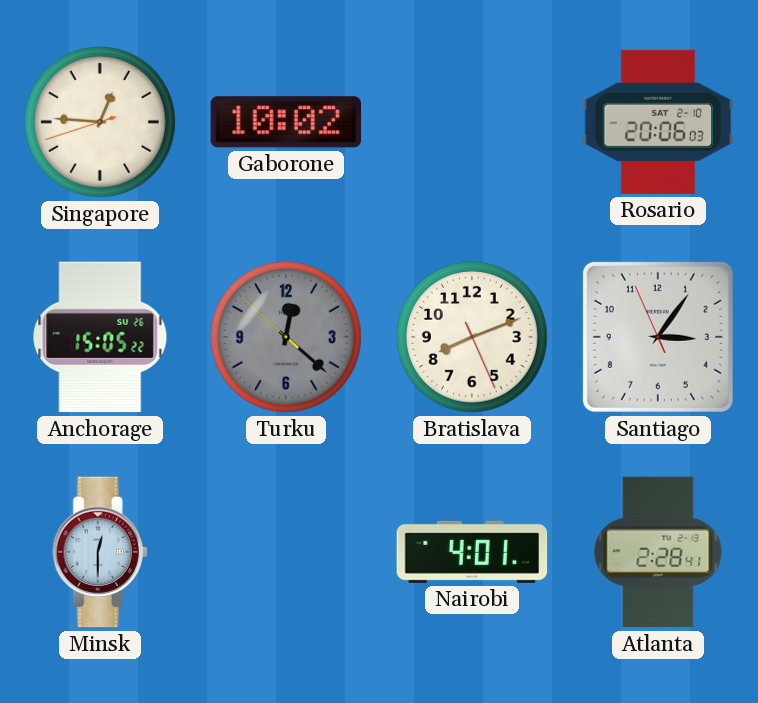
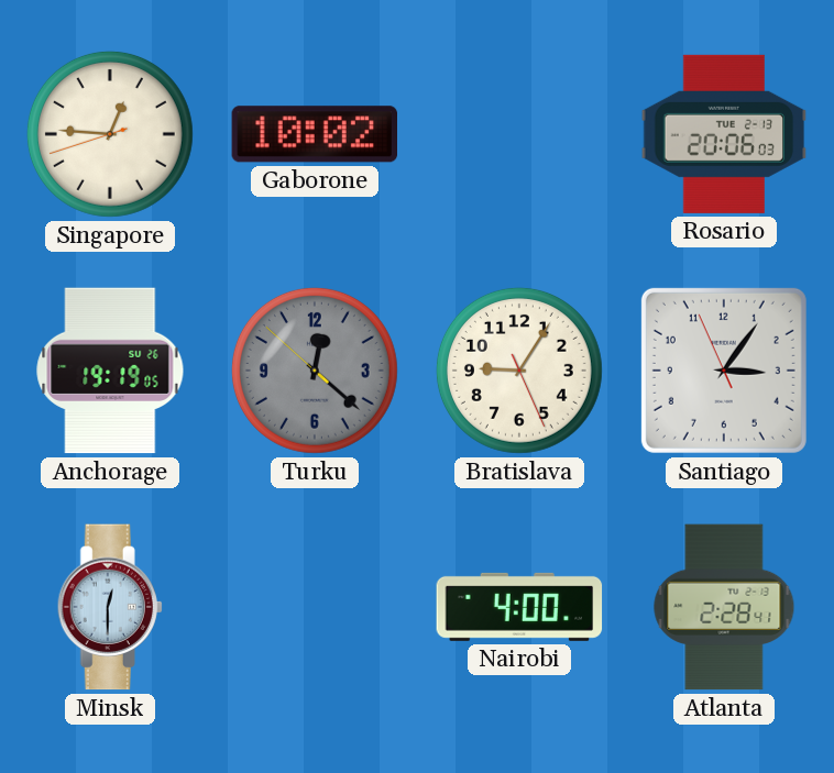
Rosario date: SAT 2-10 -> TUE 2-13 (724, 134)
Anchorage: 15:05 -> 19:19 (110, 371)
Bratislava: 8:11 -> 9:05 (519, 371)
Nairobi: 4:01 -> 4:00 (519, 607)
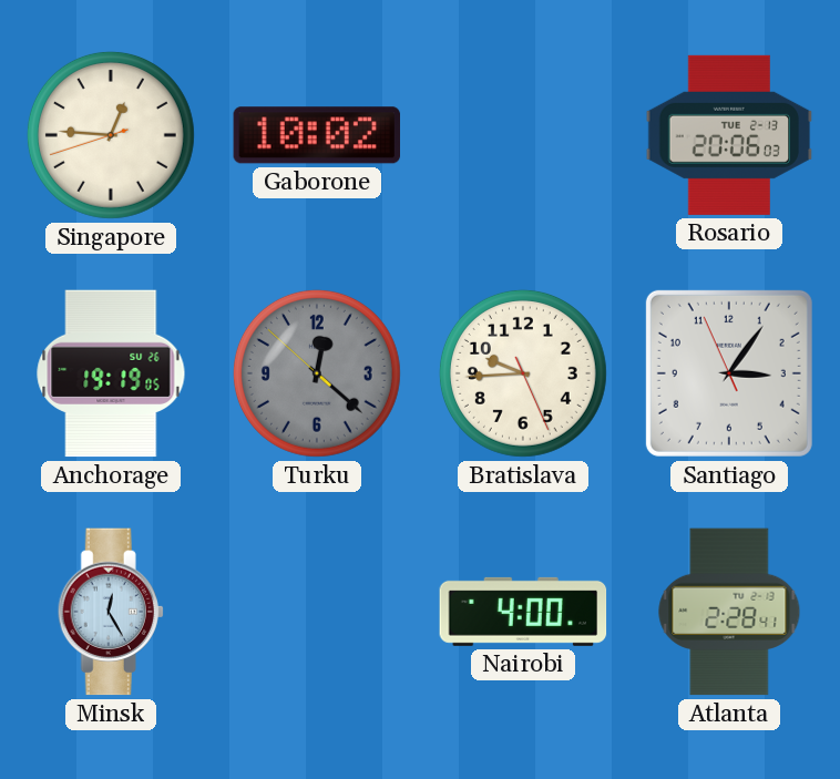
Bratislava: 9:05 -> 9:44 (523, 373)
Minsk: 12:30 -> 12:25 (111, 612)
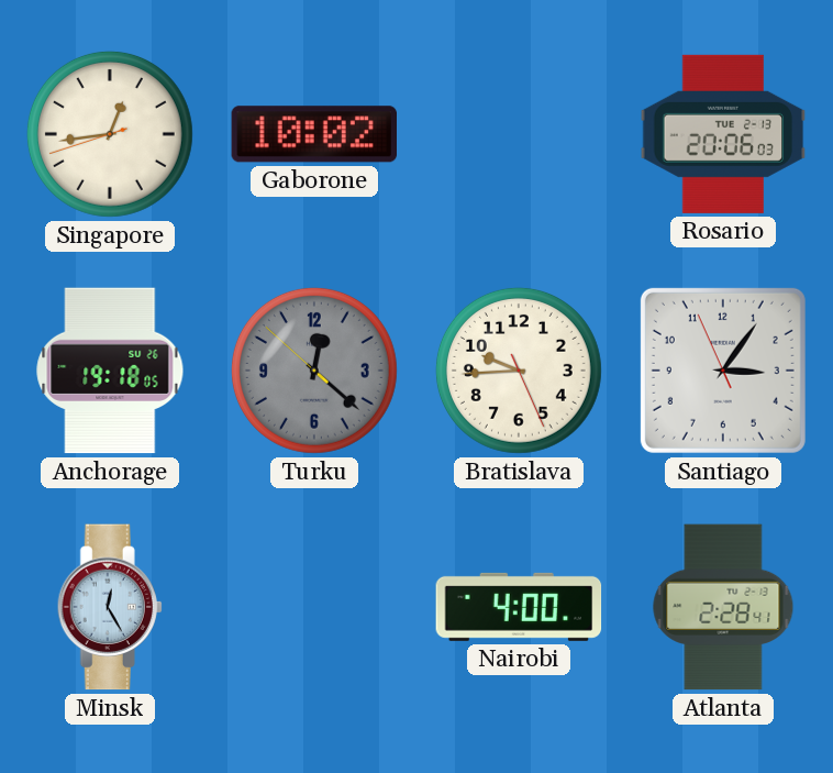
Singapore: 12:45 -> 12:43 (110, 134)
Anchorage: 19:19 -> 19:18 (110, 371)
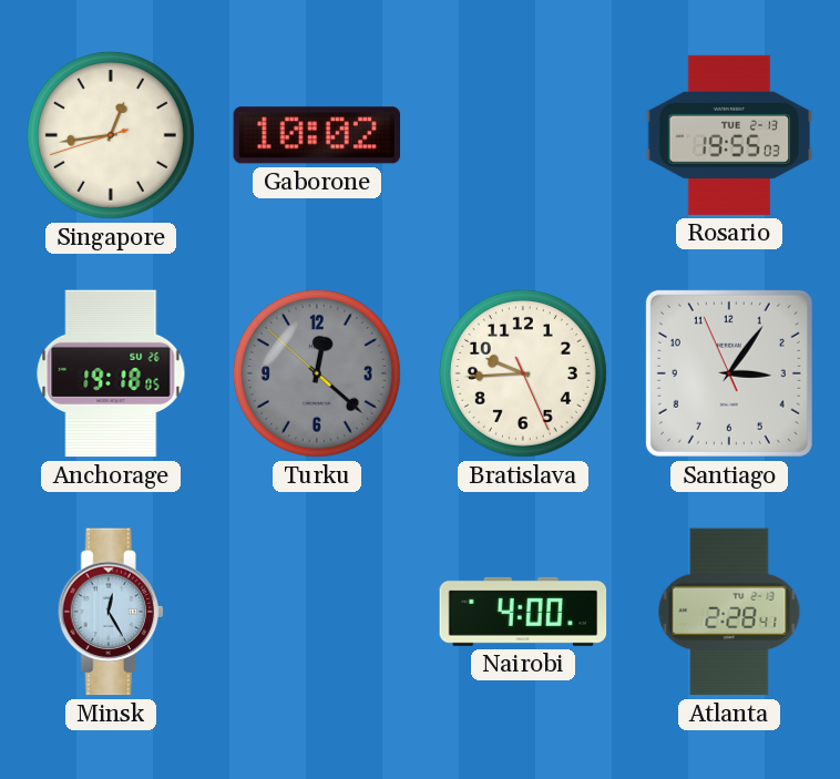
Rosario: 20:06 -> 19:55 (729, 135)
